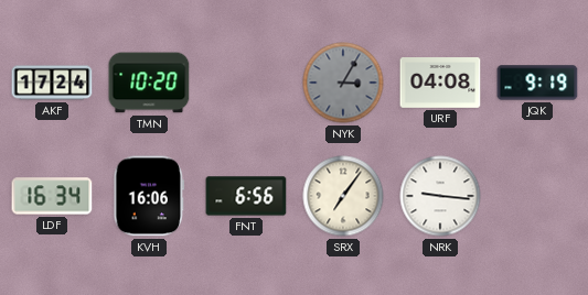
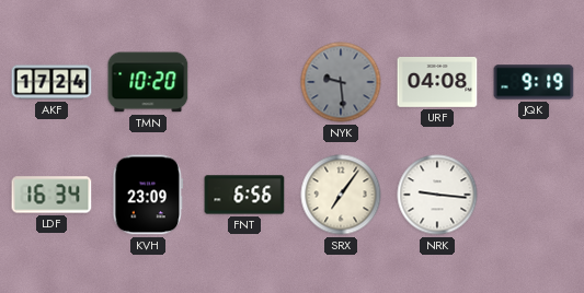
NYK: 3:05 -> 9:29 (341, 82)
KVH: 16:06 -> 23:09 (148, 195)
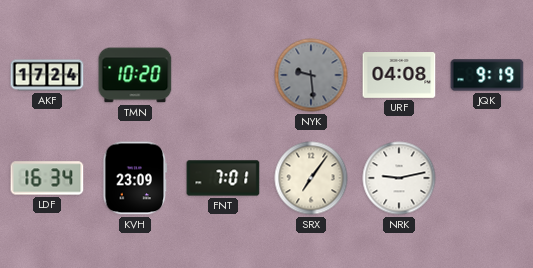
FNT: 6:56 -> 7:01 (223, 178)
NRK: 9:16 -> 9:13 (399, 178)
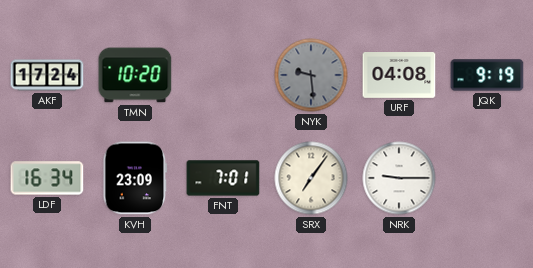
NRK: 9:13 -> 9:15 (399, 178)
